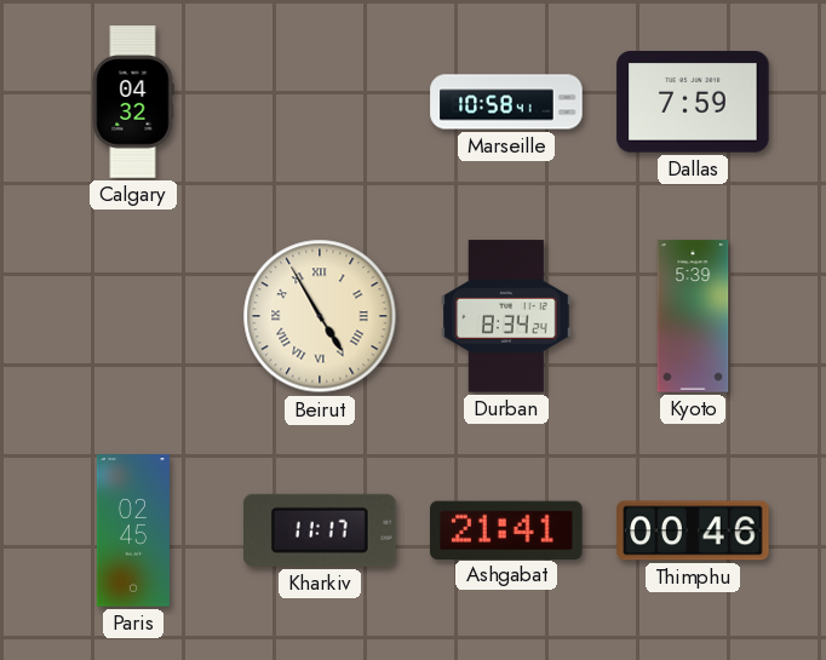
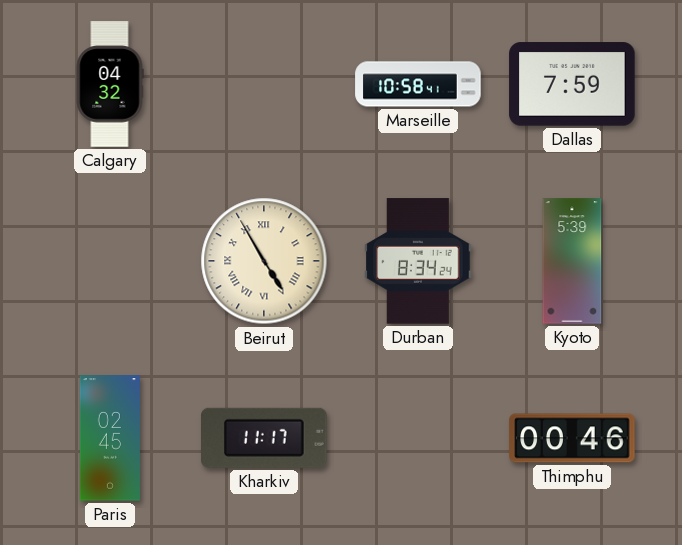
Ashgabat: 21:41 -> none (506, 529)
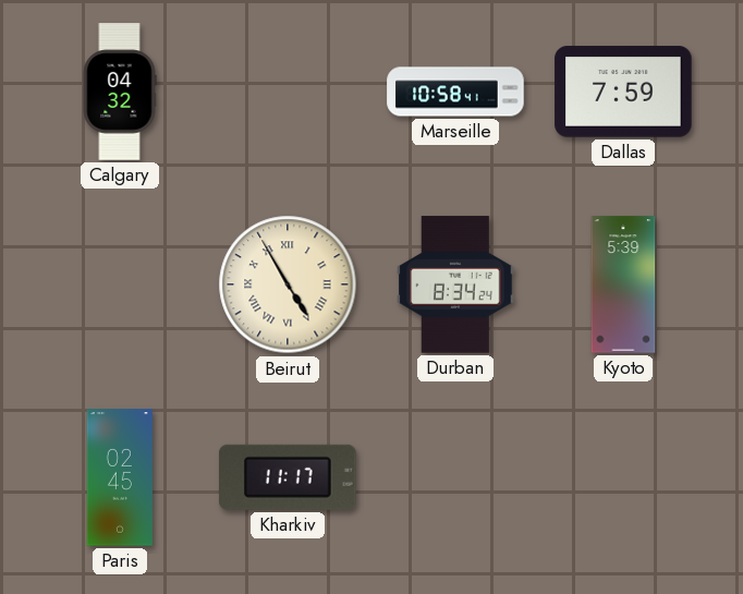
Thimphu: 00:46 -> none (572, 438)
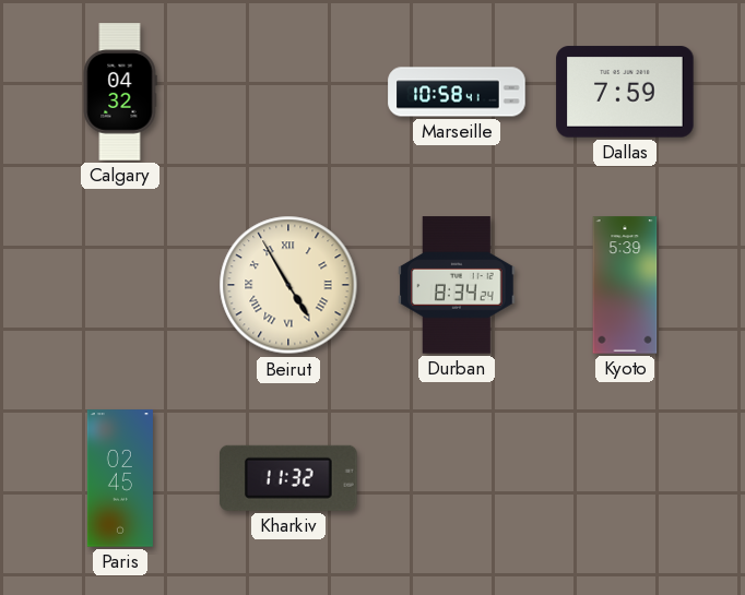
Kharkiv: 11:17 -> 11:32 (289, 478)
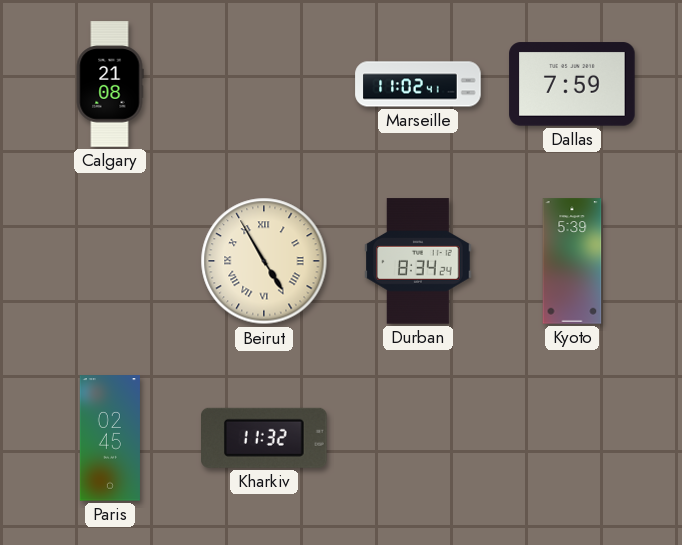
Calgary: 04:32 -> 21:08 (110, 84)
Marseille: 10:58 -> 11:02 (418, 84)
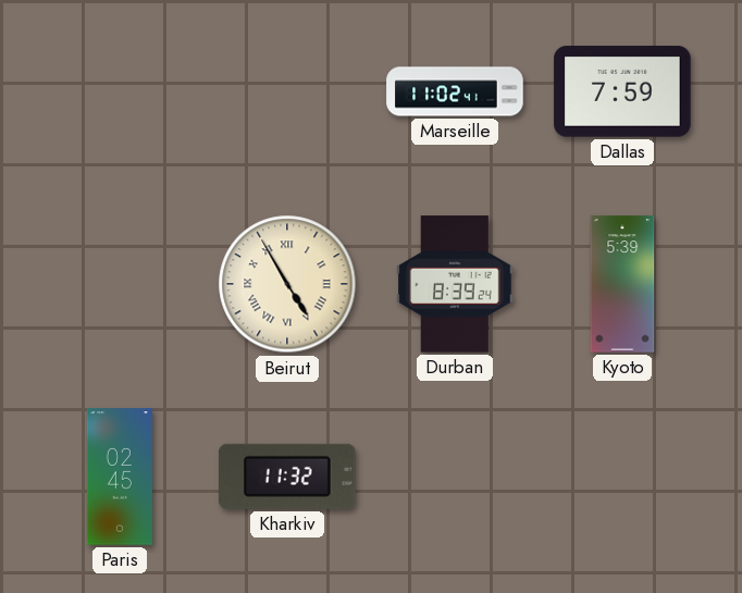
Calgary: 21:08 -> none (110, 84)
Durban: 8:34 -> 8:39 (455, 284)
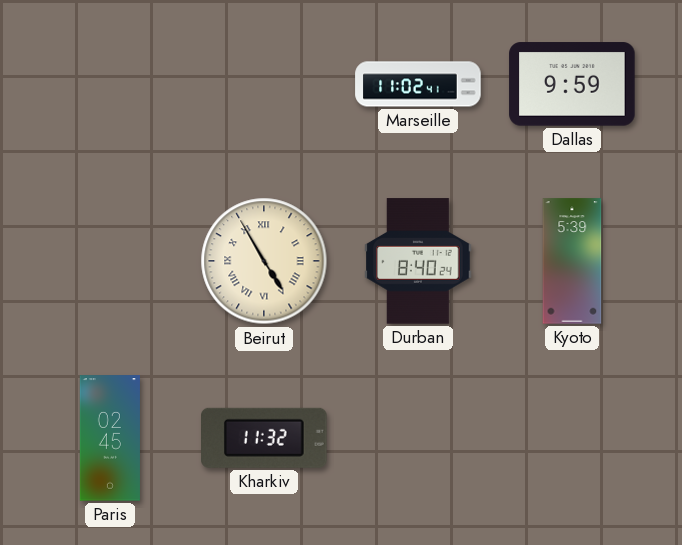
Dallas: 7:59 -> 9:59 (572, 84)
Durban: 8:39 -> 8:40 (418, 261)
